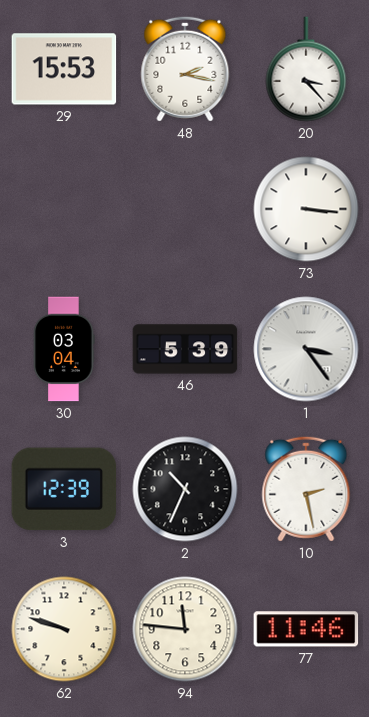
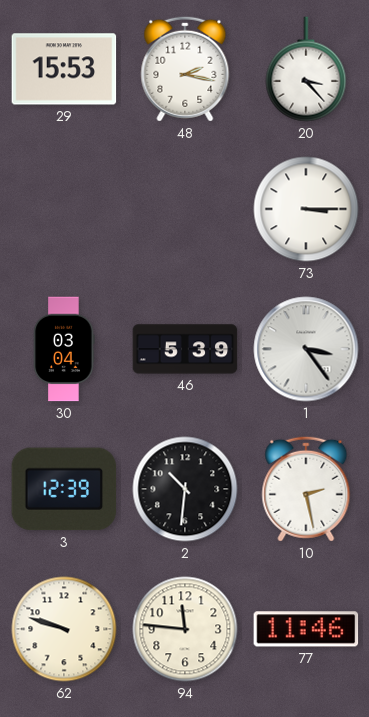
73: 3:16 -> 3:15 (306, 209)
2: 10:34 -> 10:31 (185, 489)
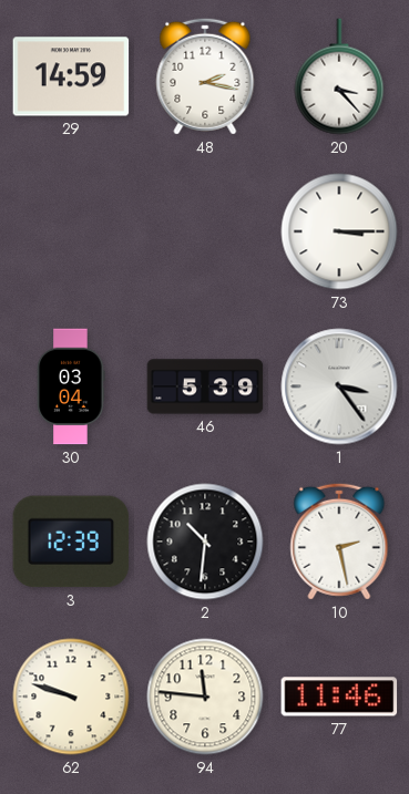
29: 15:53 -> 14:59 (71, 76)
